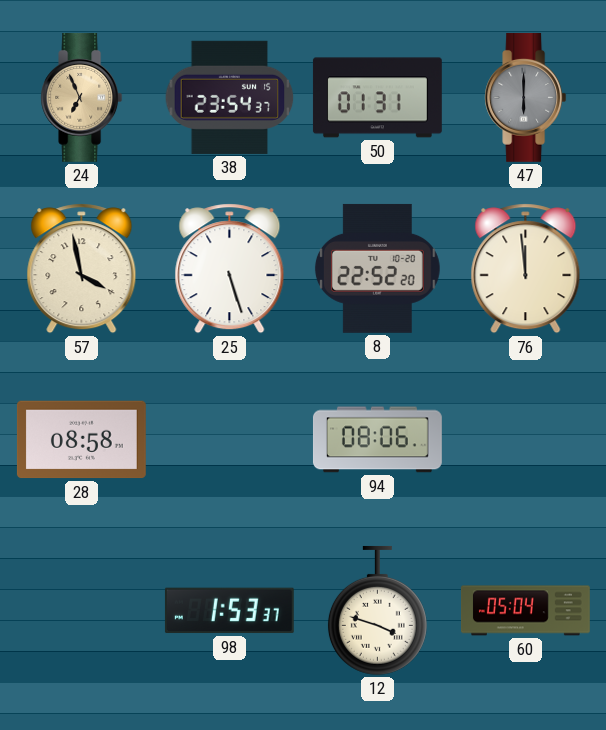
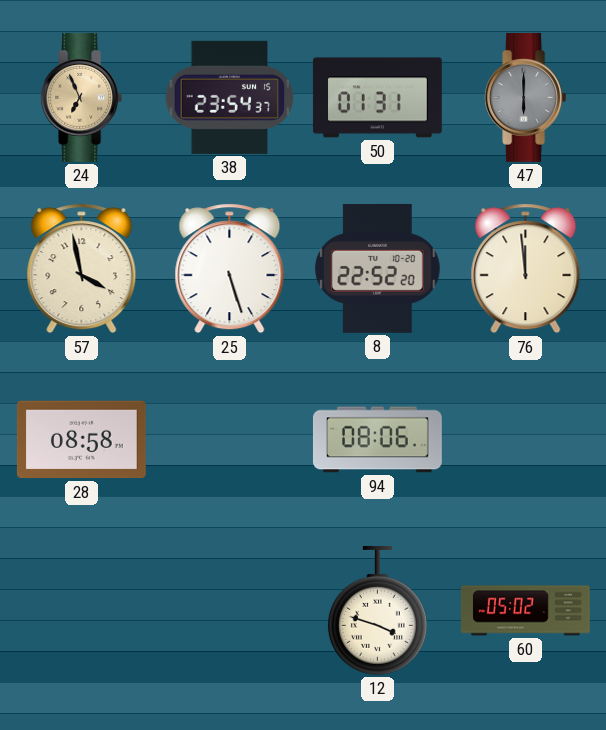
98: 1:53 -> none (229, 611)
60: 05:04 -> 05:02 (525, 611)
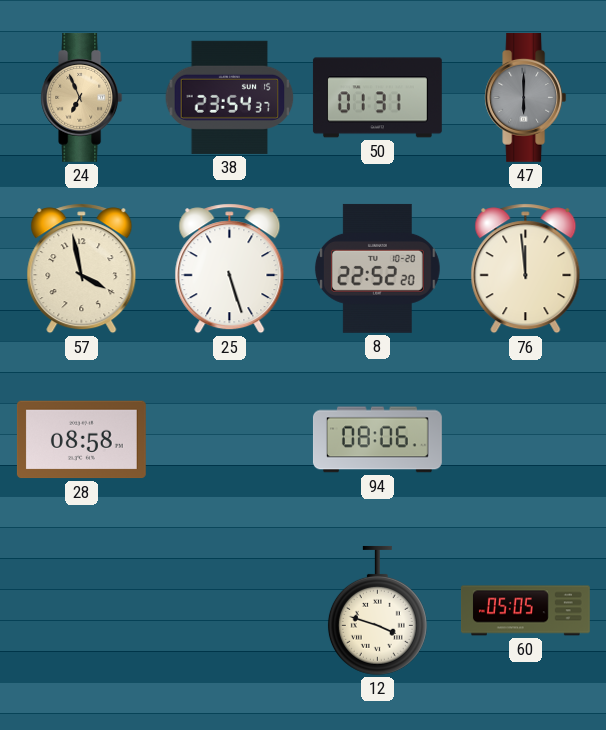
60: 05:02 -> 05:05 (525, 611)
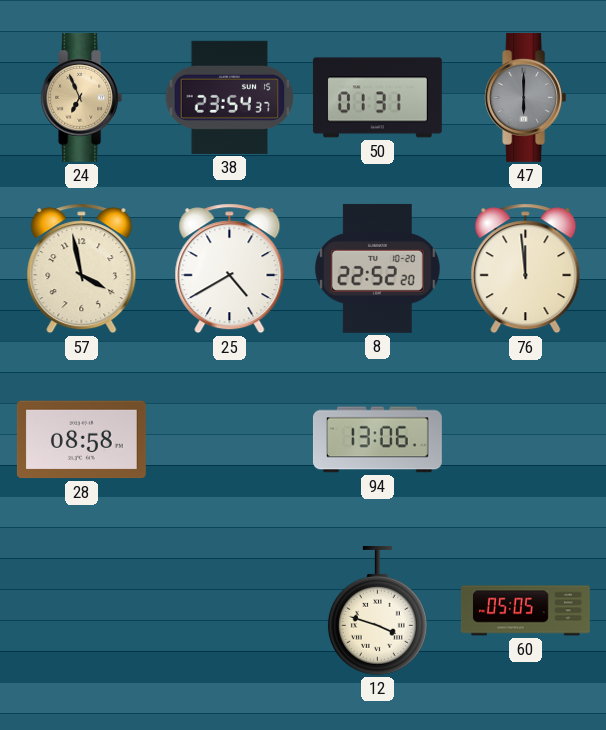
25: 5:27 -> 4:40 (230, 269)
94: 08:06 -> 13:06 (377, 440)
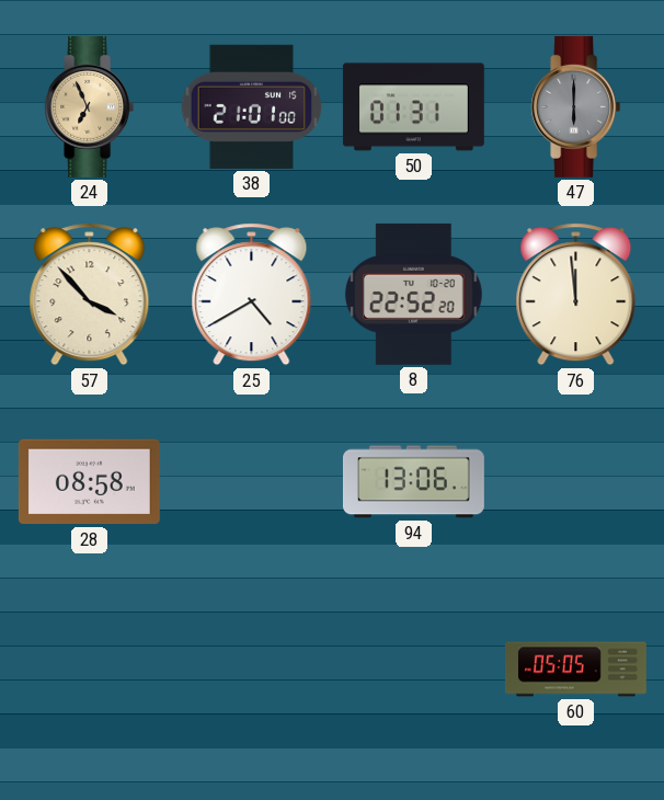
38: 23:54 -> 21:01 (252, 106)
57: 3:58 -> 3:53 (90, 295)
12: 3:48 -> none (377, 610)
